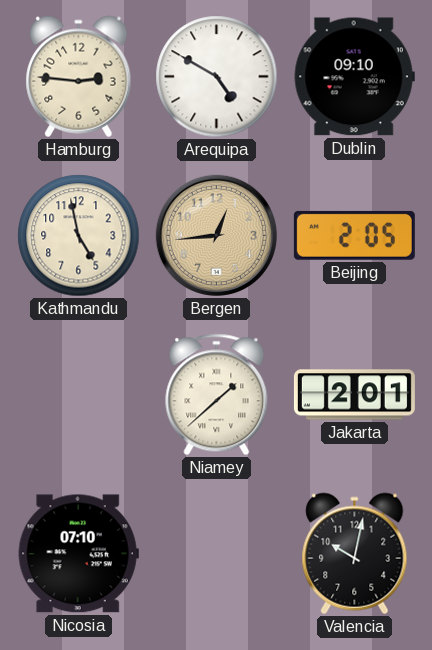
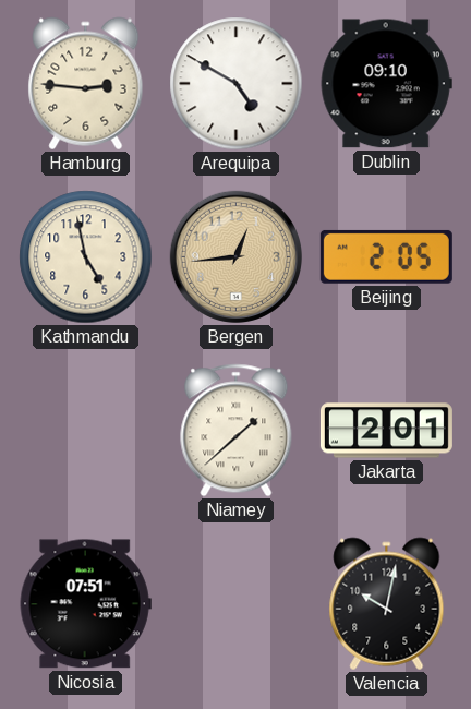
Nicosia: 07:10 -> 07:51 (85, 604)
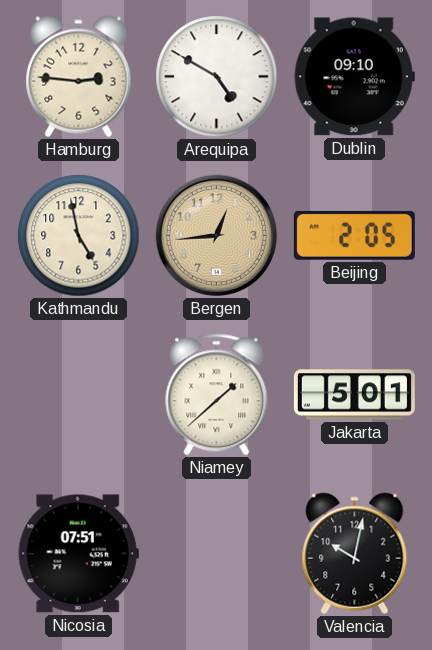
Jakarta: 2:01 -> 5:01 (354, 395)
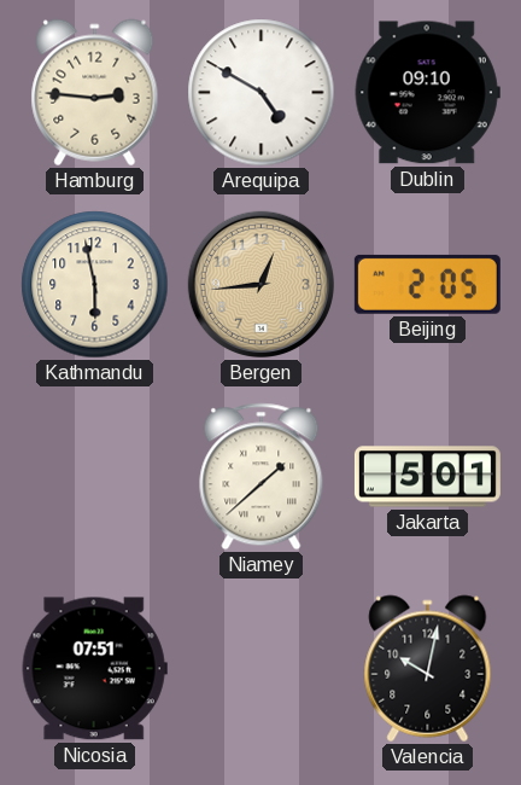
Kathmandu: 4:58 -> 5:58 (95, 285)
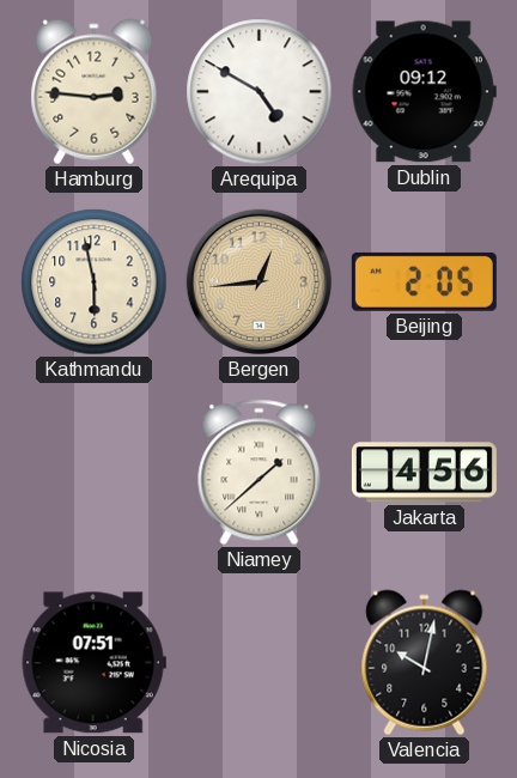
Dublin: 09:10 -> 09:12 (424, 92)
Jakarta: 5:01 -> 4:56 (424, 473)
